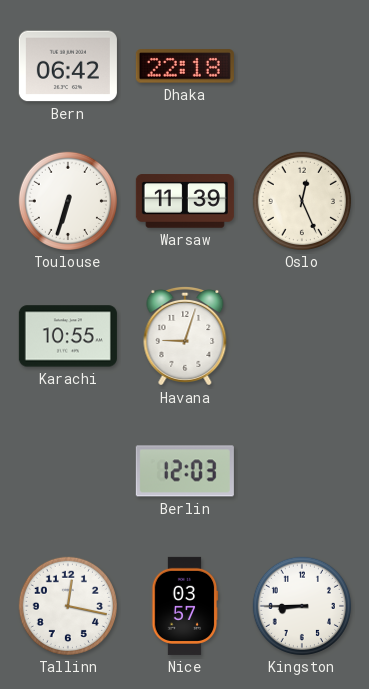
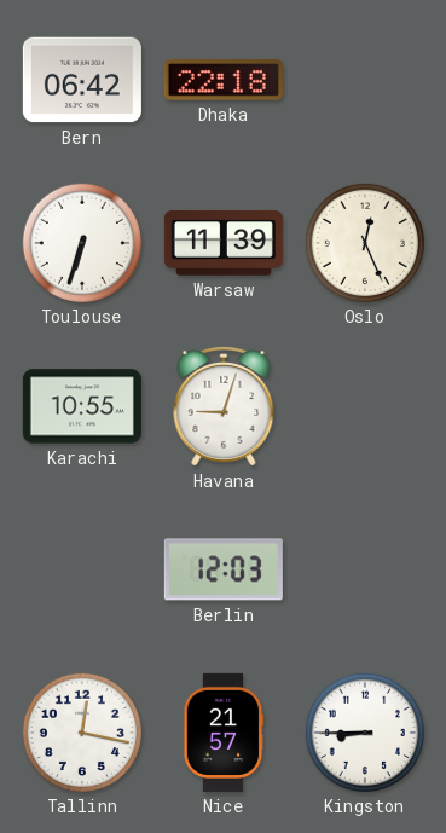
Nice: 03:57 -> 21:57 (224, 733)
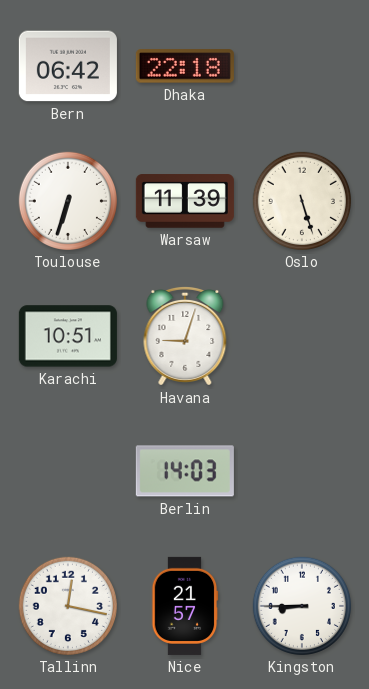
Oslo: 12:26 -> 5:27 (302, 201)
Karachi: 10:55 -> 10:51 (68, 336)
Berlin: 12:03 -> 14:03 (185, 471)
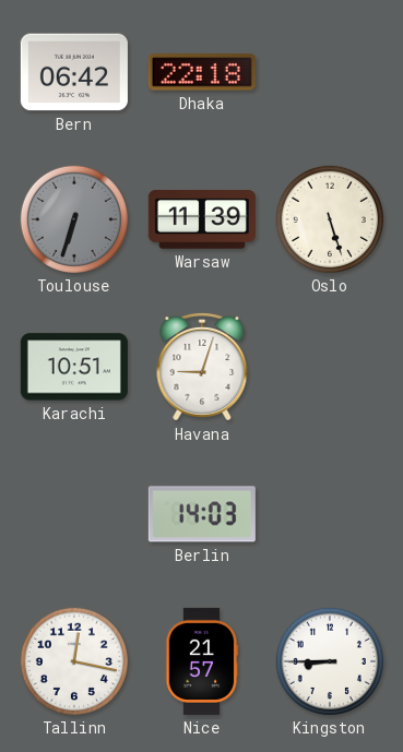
Toulouse dial: white -> grey (74, 219)
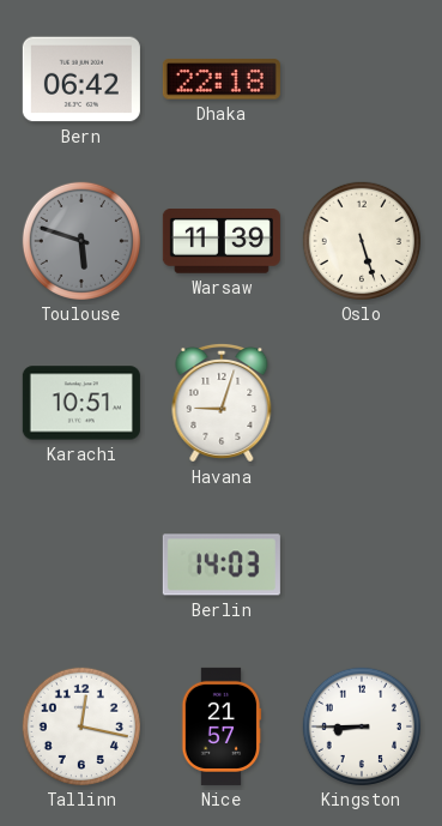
Toulouse: 6:33 -> 5:48 (81, 241)
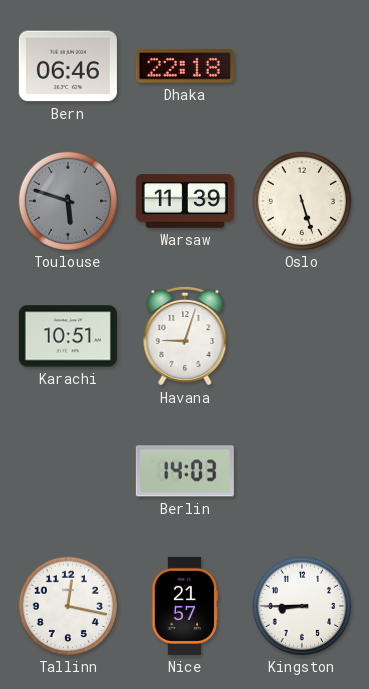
Bern: 06:42 -> 06:46 (68, 66)
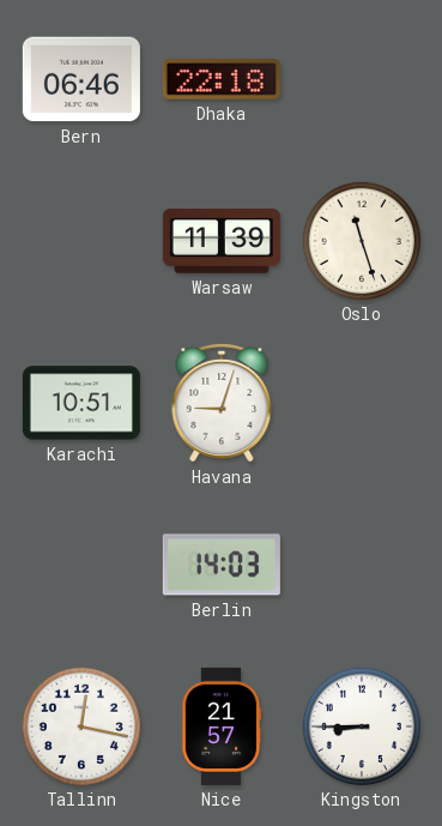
Toulouse: 5:48 -> none (68, 201)
Oslo: 5:27 -> 11:27 (362, 241)
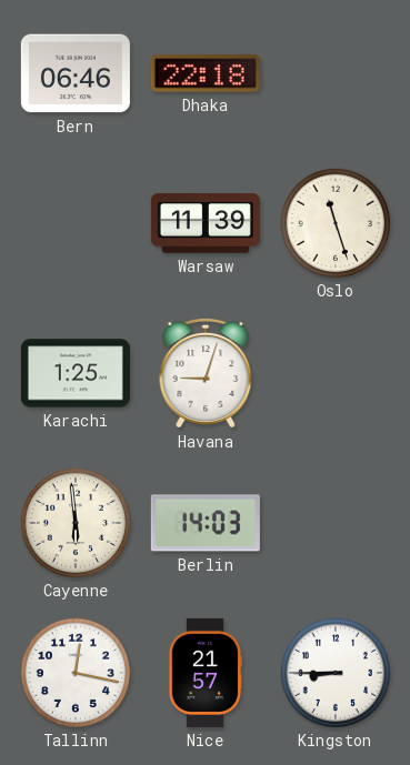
Karachi: 10:51 -> 1:25 (76, 373)
Cayenne: none -> 5:59 (76, 523)
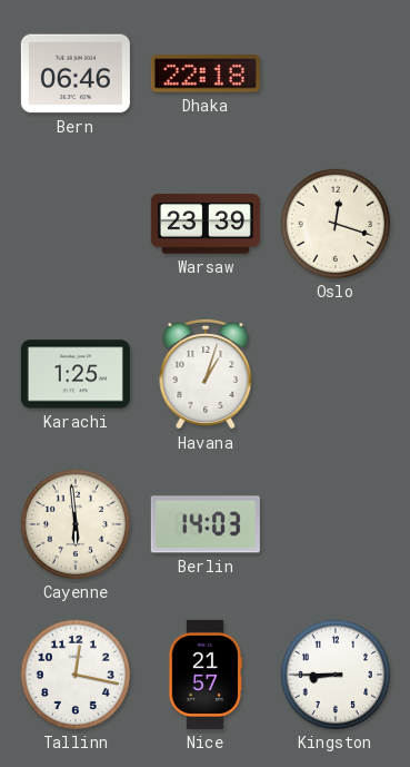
Warsaw: 11:39 -> 23:39 (206, 224)
Oslo: 11:27 -> 12:18 (336, 224)
Havana: 9:03 -> 1:03 (206, 374)
